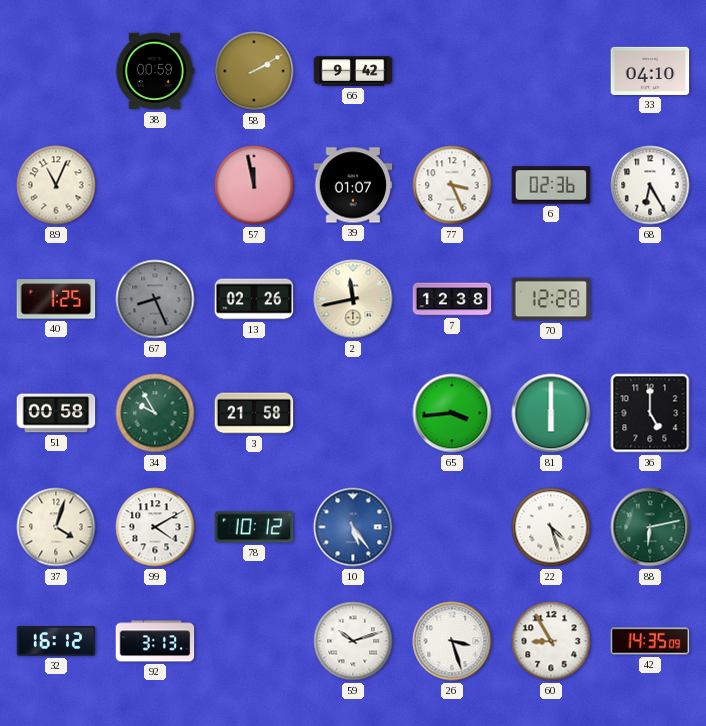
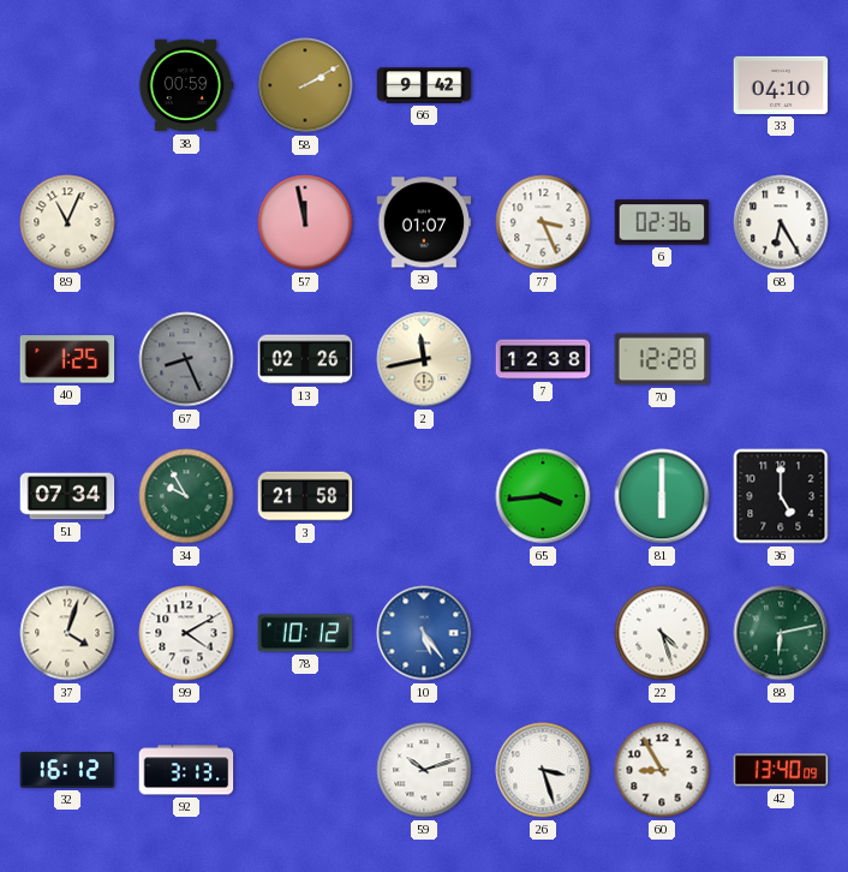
51: 00:58 -> 07:34 (67, 496)
42: 14:35 -> 13:40 (781, 770)
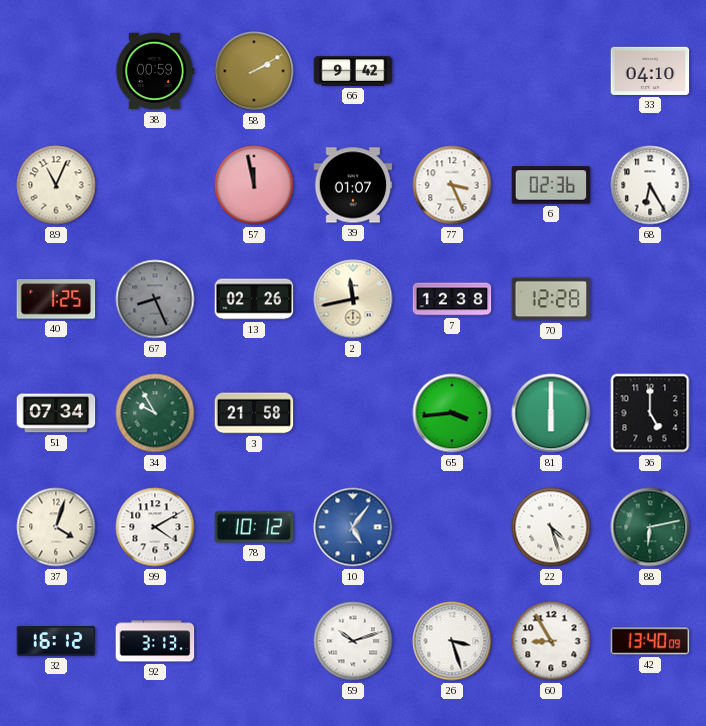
10: 5:24 -> 5:06 (353, 527)
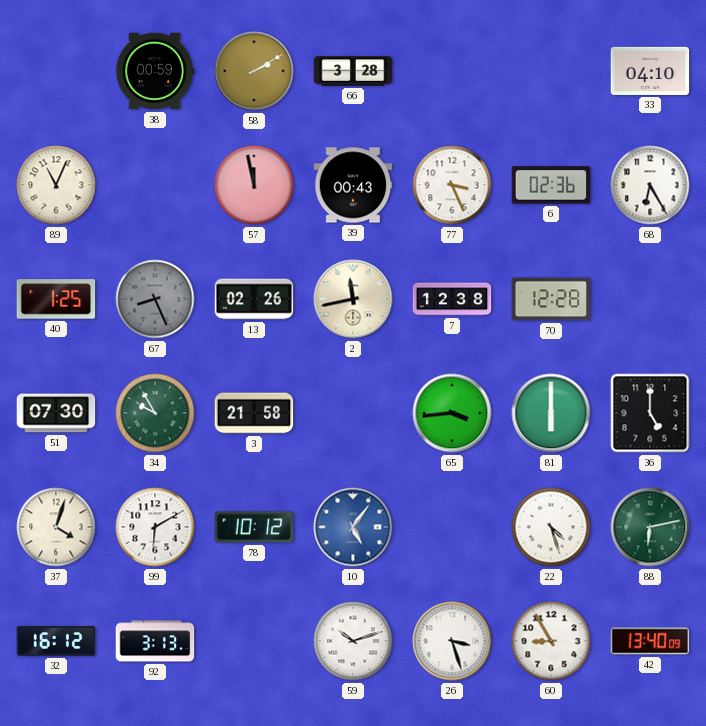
66: 9:42 -> 3:28 (353, 71)
39: 01:07 -> 00:43 (353, 185)
51: 07:34 -> 07:30 (56, 413)
99: 4:10 -> 6:10 (155, 527)
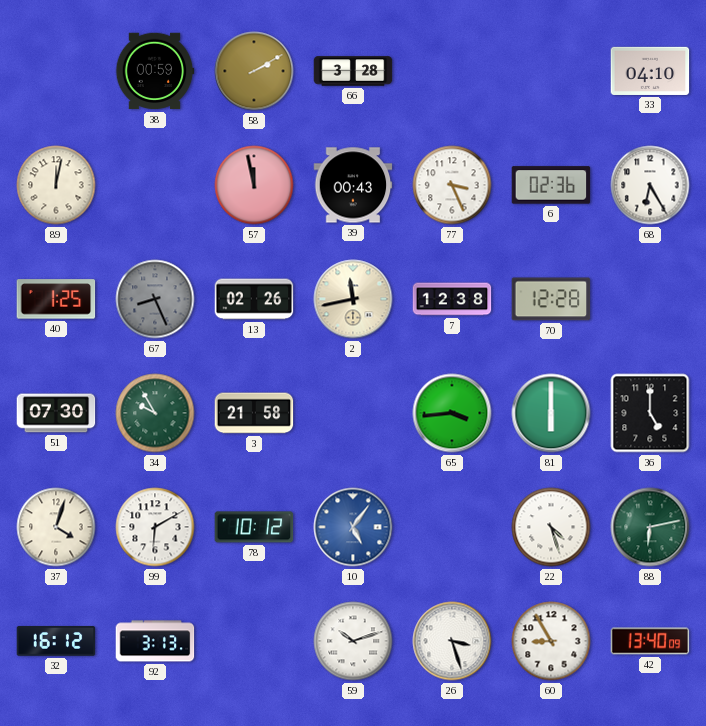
89: 11:04 -> 12:02 (56, 185)
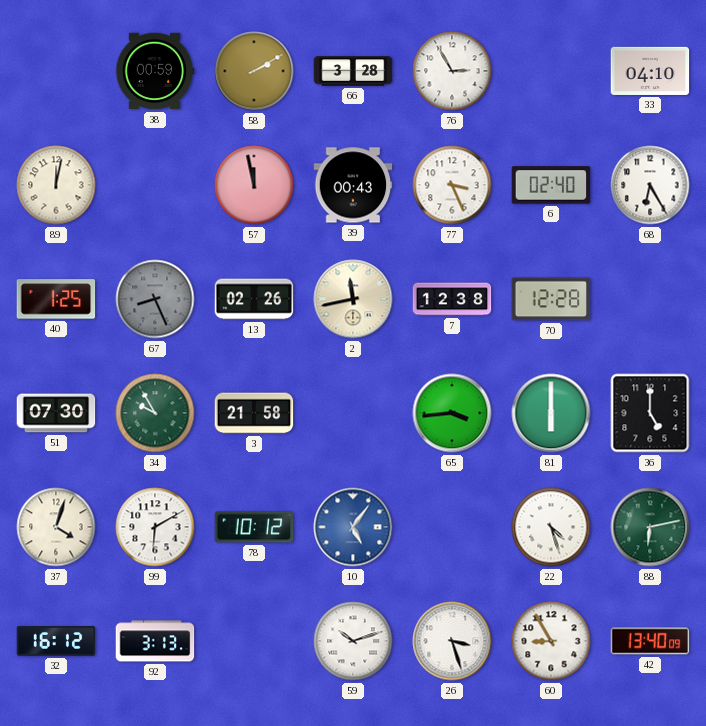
76: none -> 2:55 (452, 71)
6: 02:36 -> 02:40 (551, 185)
